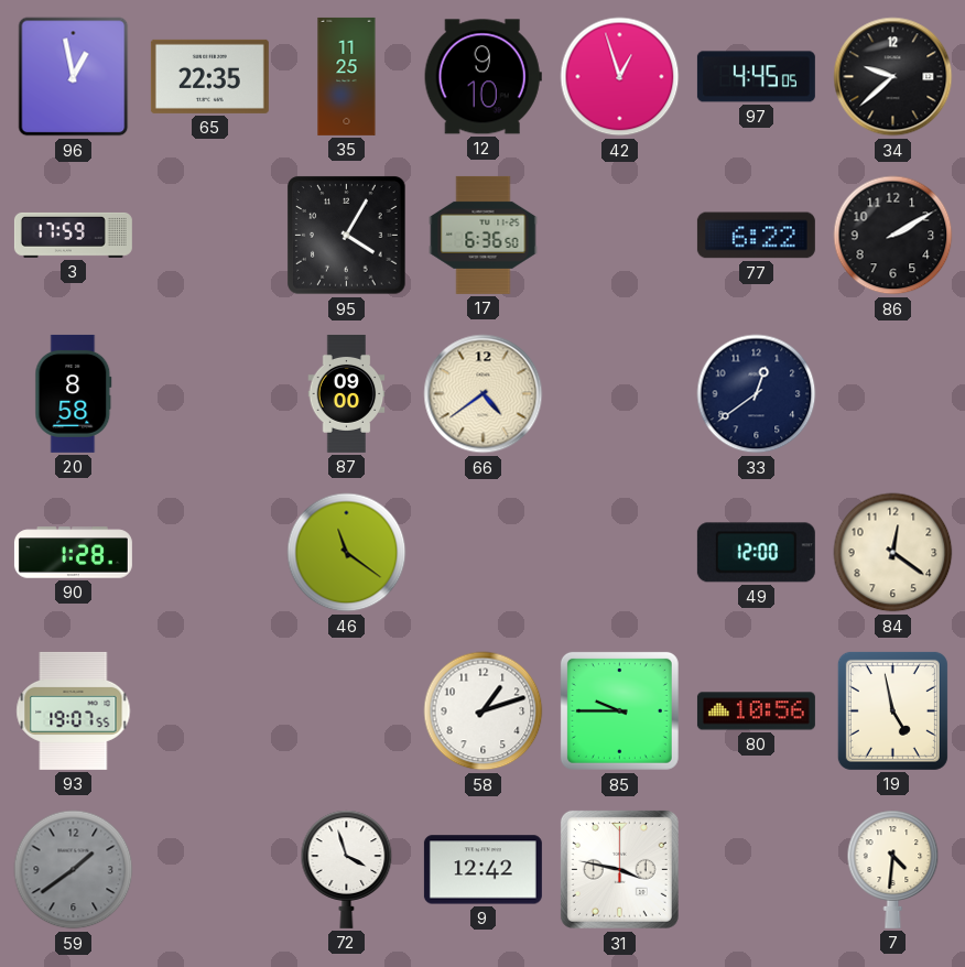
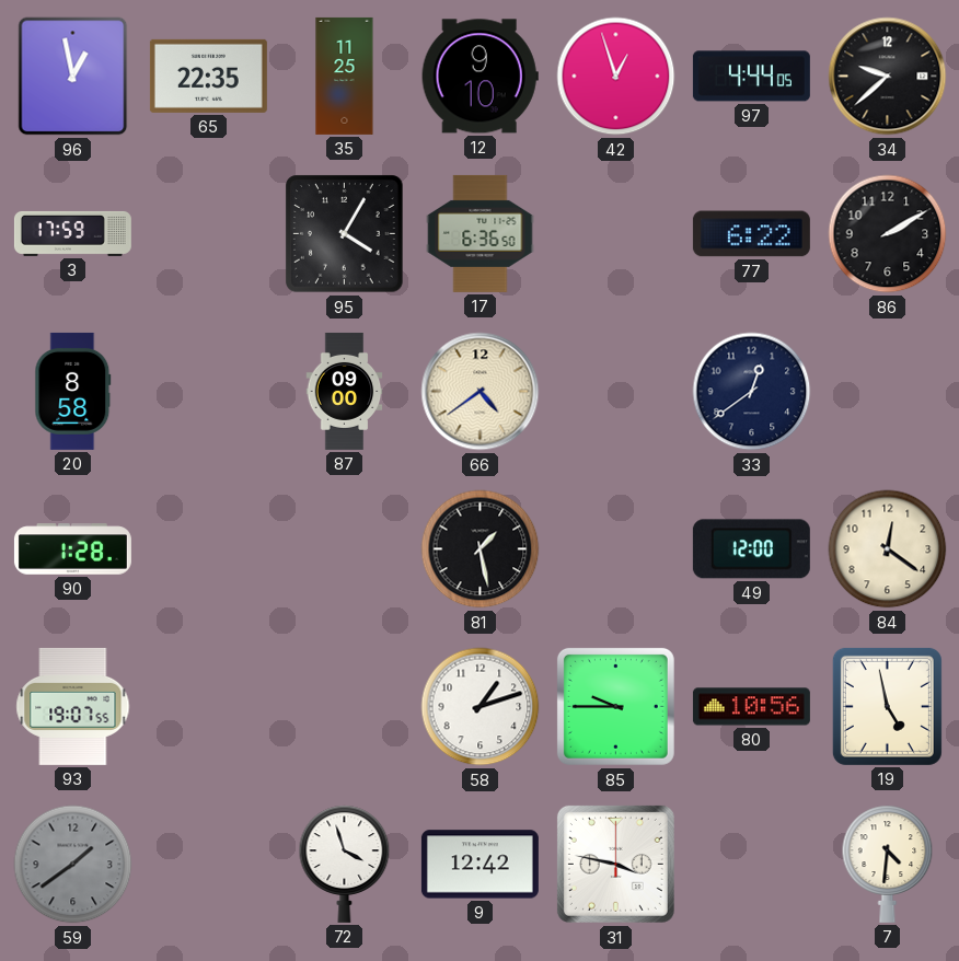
97: 4:45 -> 4:44 (751, 77)
46: 11:21 -> none (347, 553)
81: none -> 1:28 (481, 549)
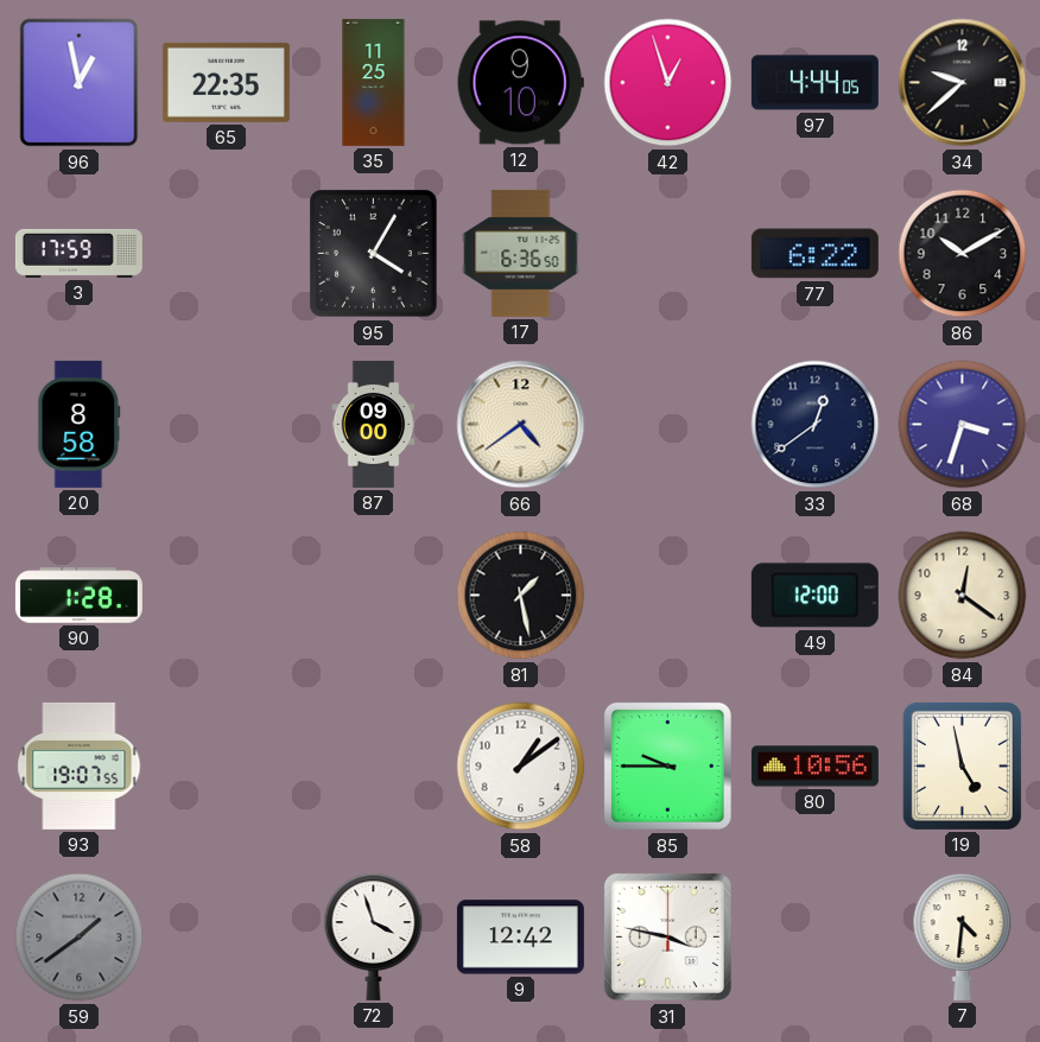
86: 2:10 -> 10:10 (963, 254)
68: none -> 3:33 (963, 425)
58: 1:12 -> 1:09 (521, 767)
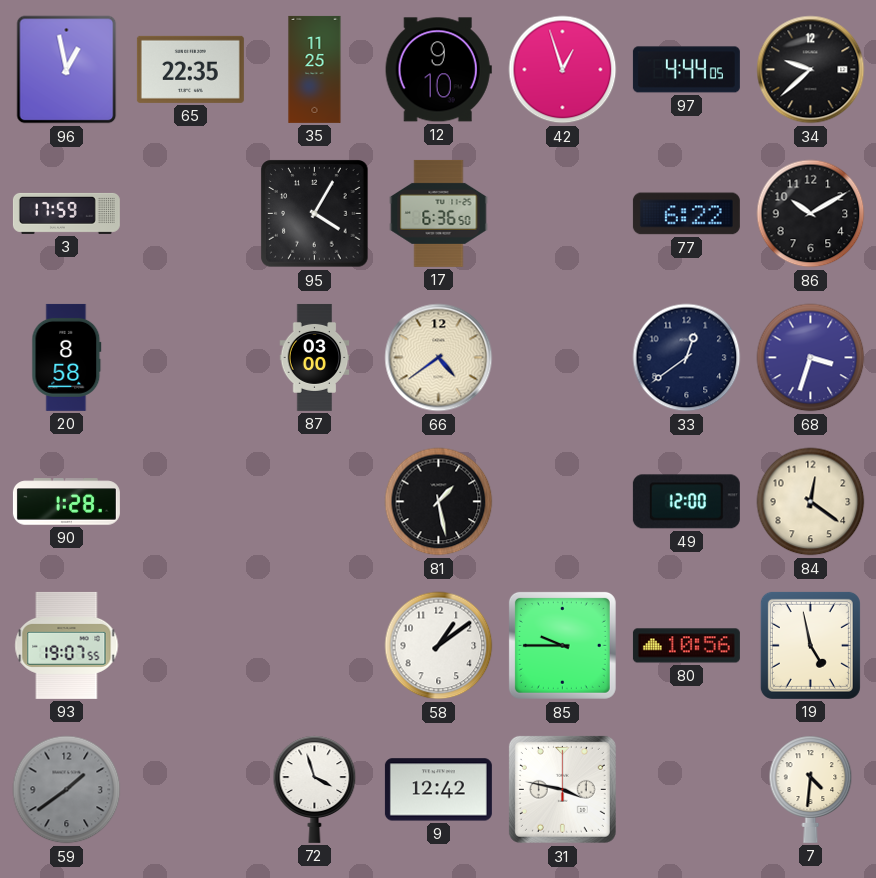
87: 09:00 -> 03:00 (315, 357)
